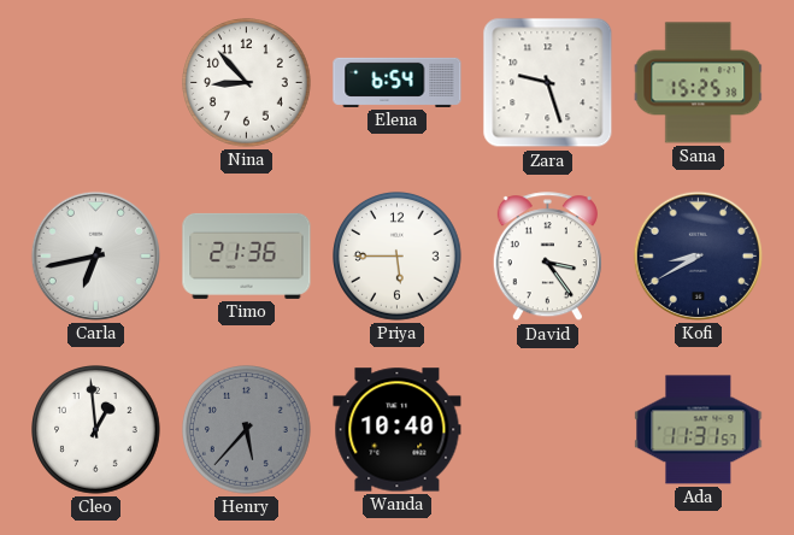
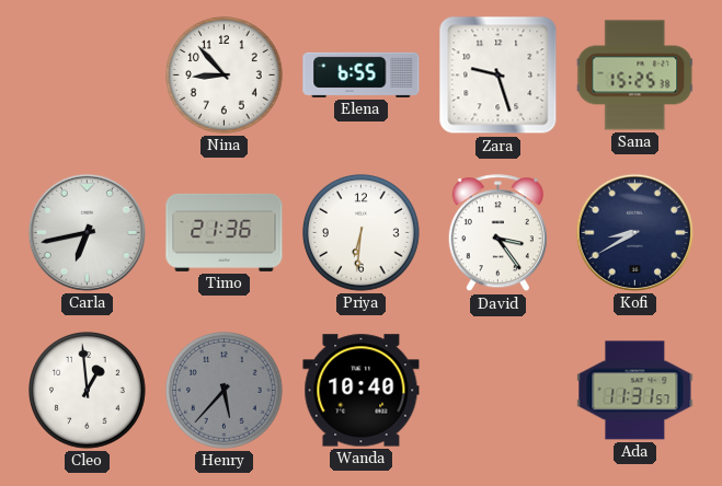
Elena: 6:54 -> 6:55 (362, 74)
Priya: 5:45 -> 6:31 (362, 233)
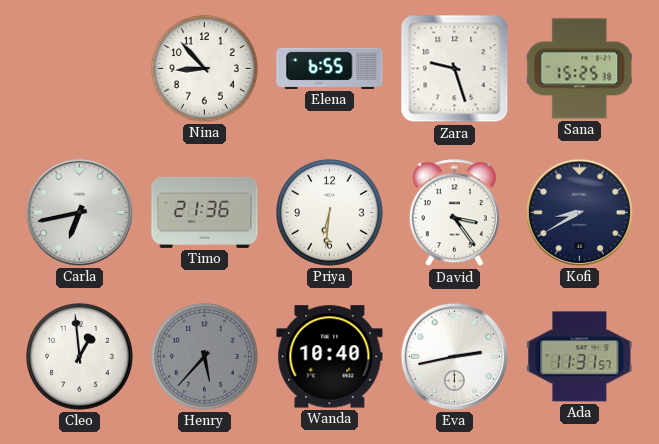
Eva: none -> 2:43 (454, 356)
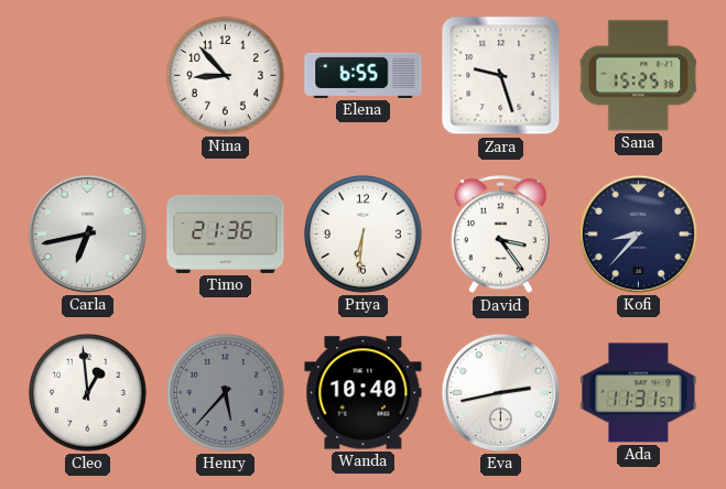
Kofi: 8:40 -> 8:37 (638, 233)
